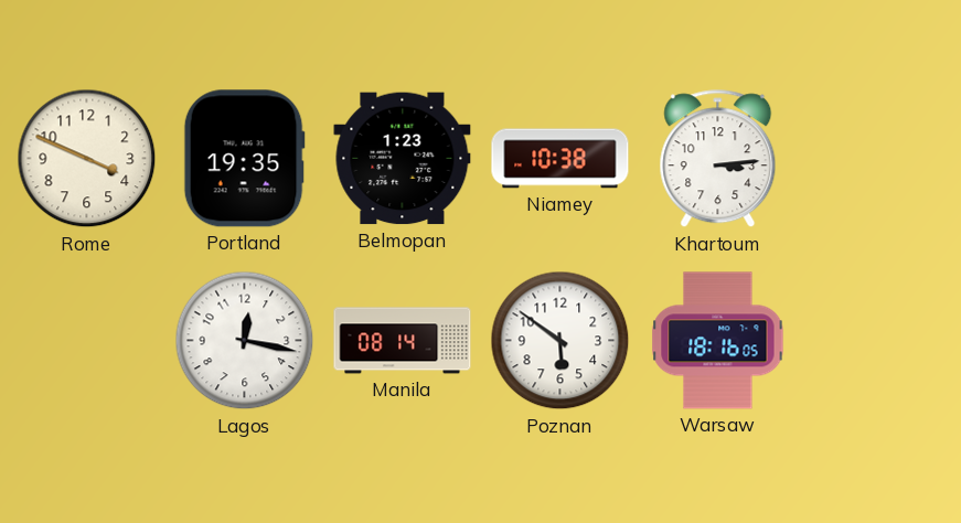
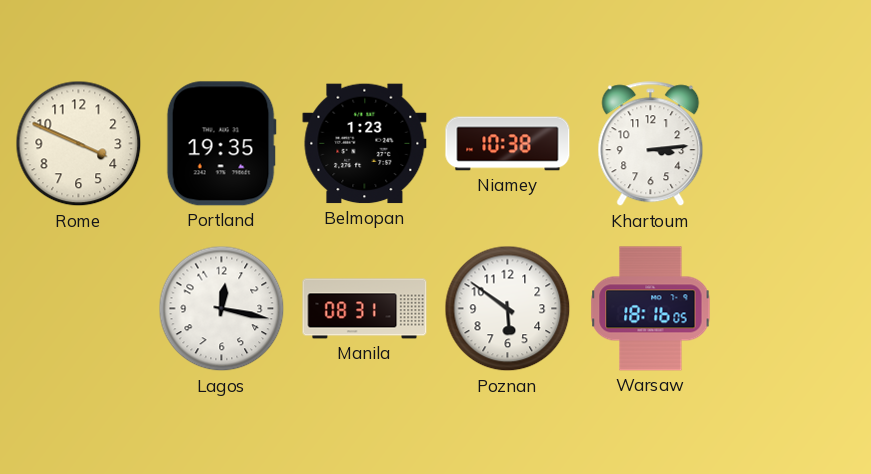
Manila: 08:14 -> 08:31 (365, 309)
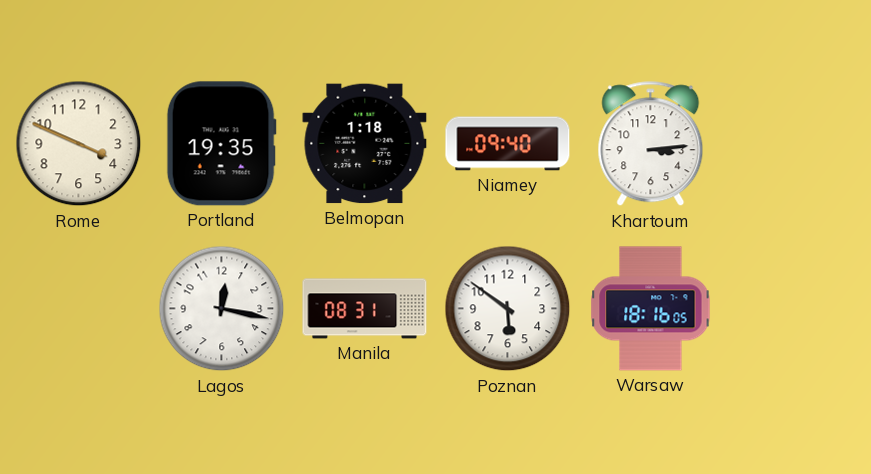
Belmopan: 1:23 -> 1:18 (365, 144)
Niamey: 10:38 -> 09:40 (508, 144)
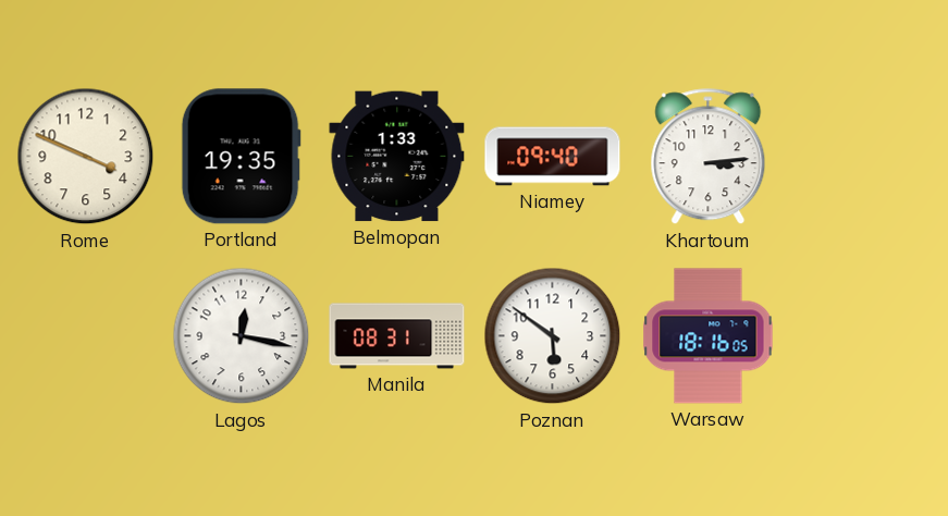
Belmopan: 1:18 -> 1:33 (397, 157)
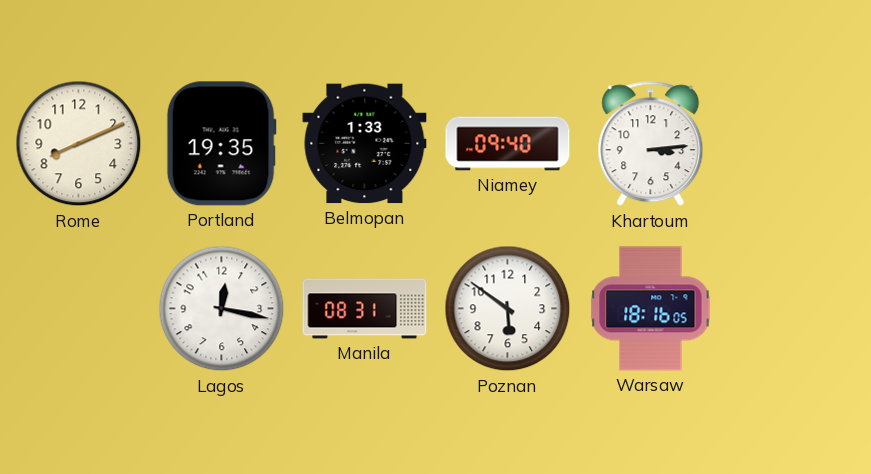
Rome: 3:49 -> 8:11 (79, 144)
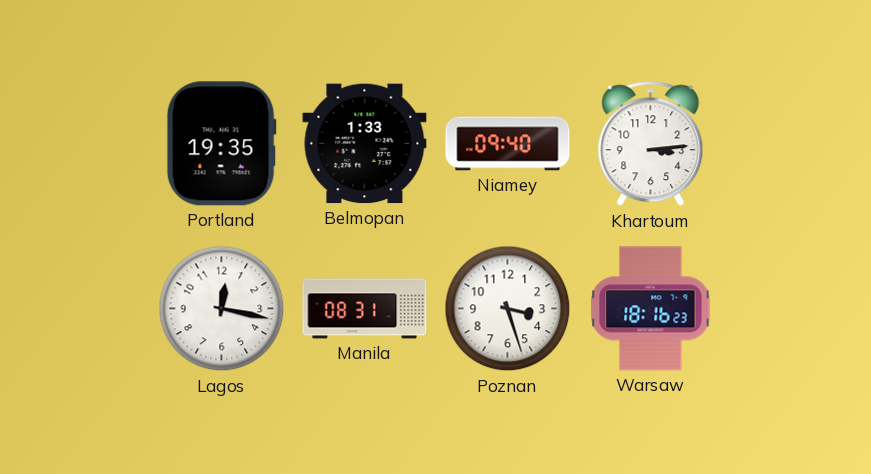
Rome: 8:11 -> none (79, 144)
Poznan: 5:51 -> 3:27 (508, 309)
Warsaw: 18:16:05 -> 18:16:23 (651, 309)
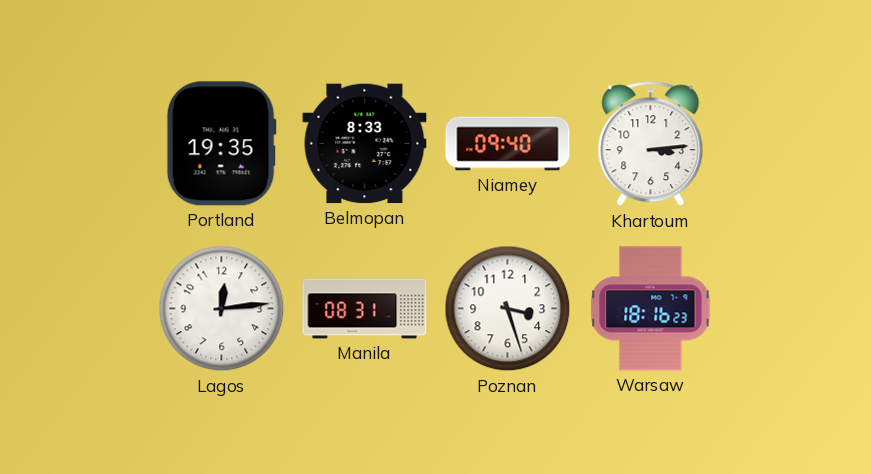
Belmopan: 1:33 -> 8:33 (365, 144)
Lagos: 12:17 -> 12:14 (222, 309)
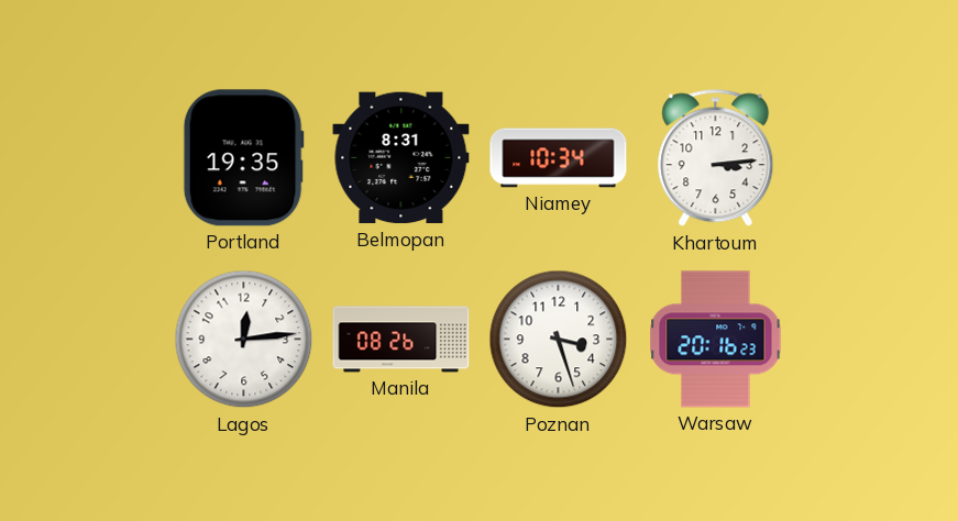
Belmopan: 8:33 -> 8:31 (401, 158)
Niamey: 09:40 -> 10:34 (559, 158)
Manila: 08:31 -> 08:26 (401, 340)
Warsaw: 18:16 -> 20:16 (716, 340)
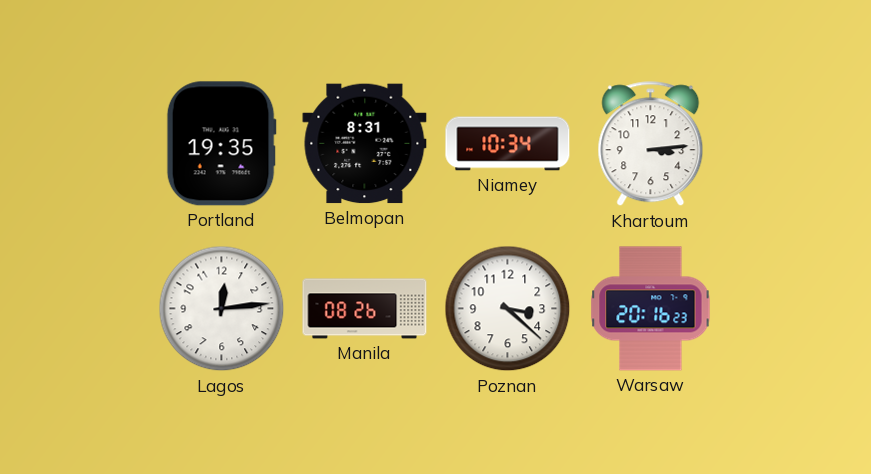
Poznan: 3:27 -> 3:22 (508, 309)
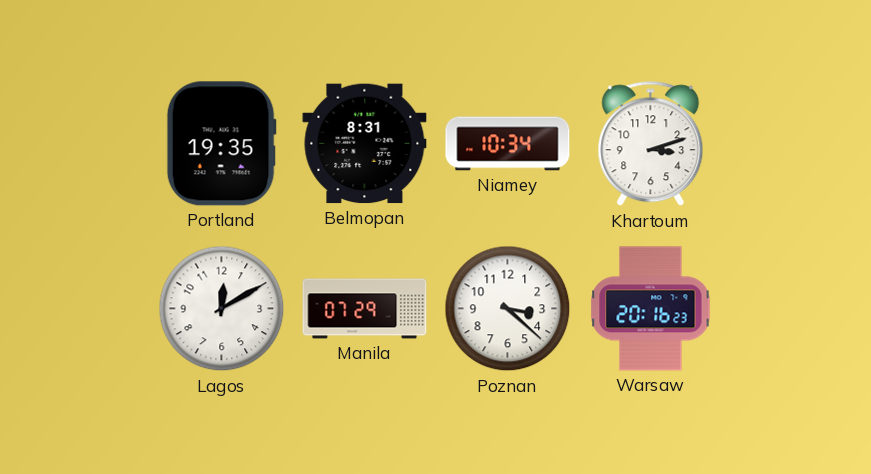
Khartoum: 3:14 -> 3:12 (651, 144)
Lagos: 12:14 -> 12:10 (222, 309)
Manila: 08:26 -> 07:29 (365, 309)
